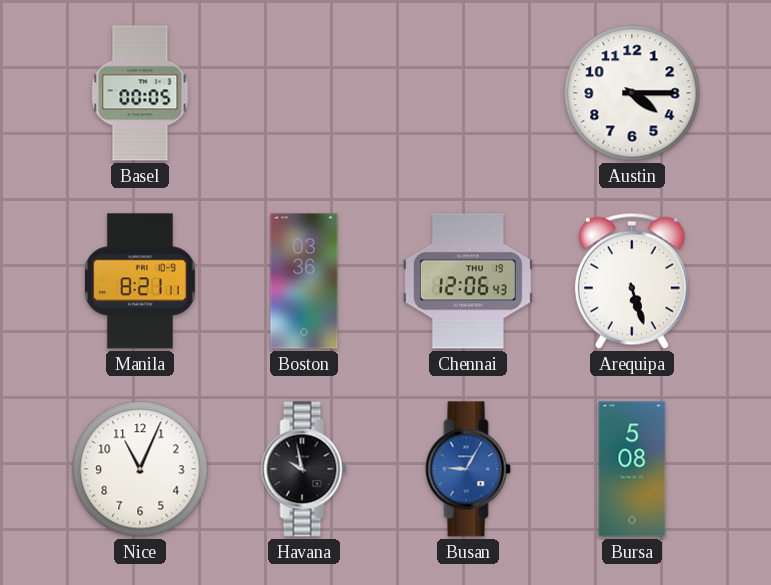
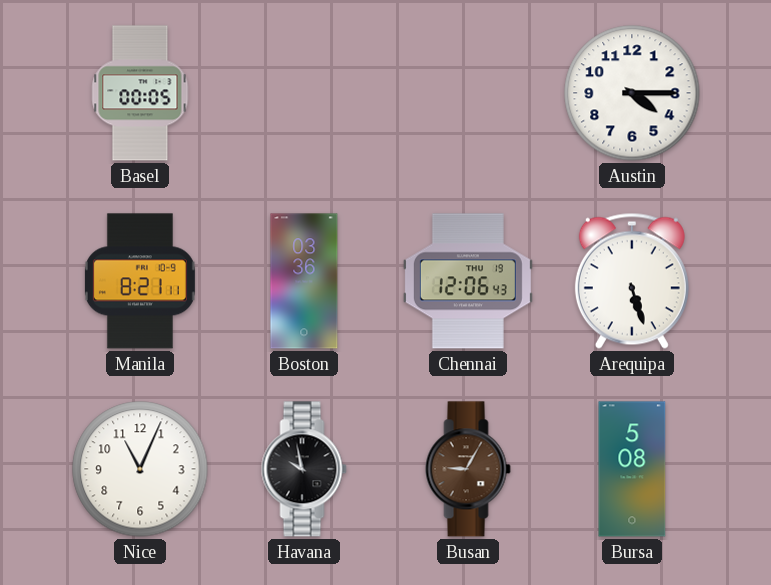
Busan dial: blue -> brown (468, 469)
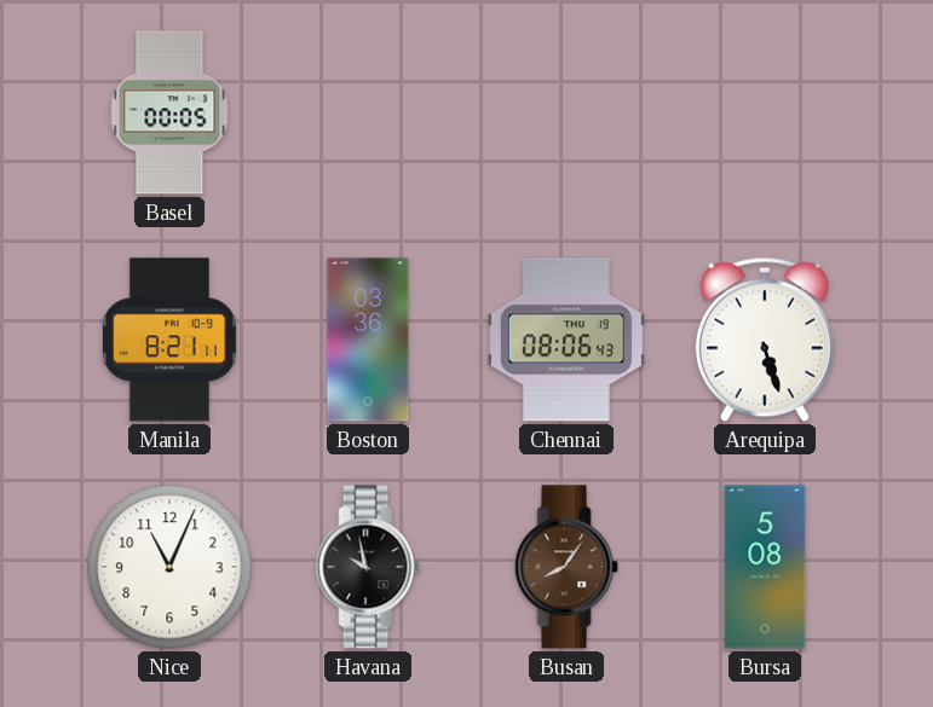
Austin: 4:15 -> none (632, 93)
Chennai: 12:06 -> 08:06 (566, 340)
Busan: 9:05 -> 8:06 (566, 567)
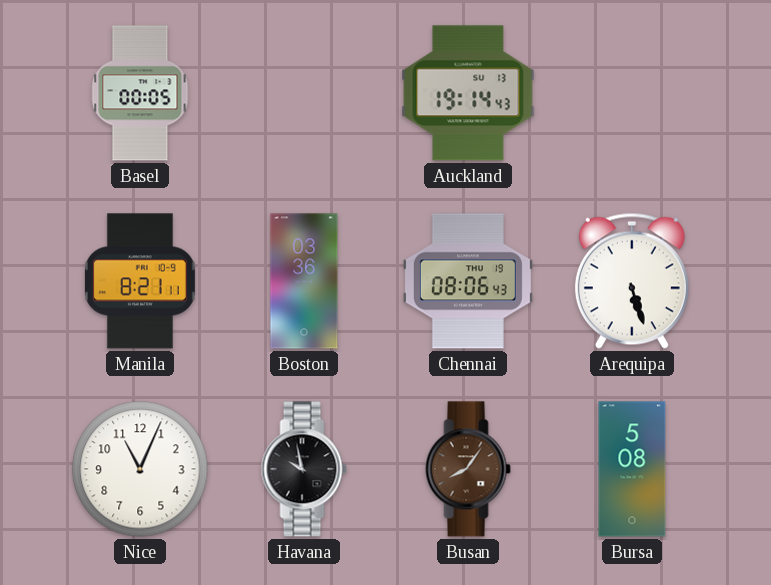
Auckland: none -> 19:14 (468, 93)
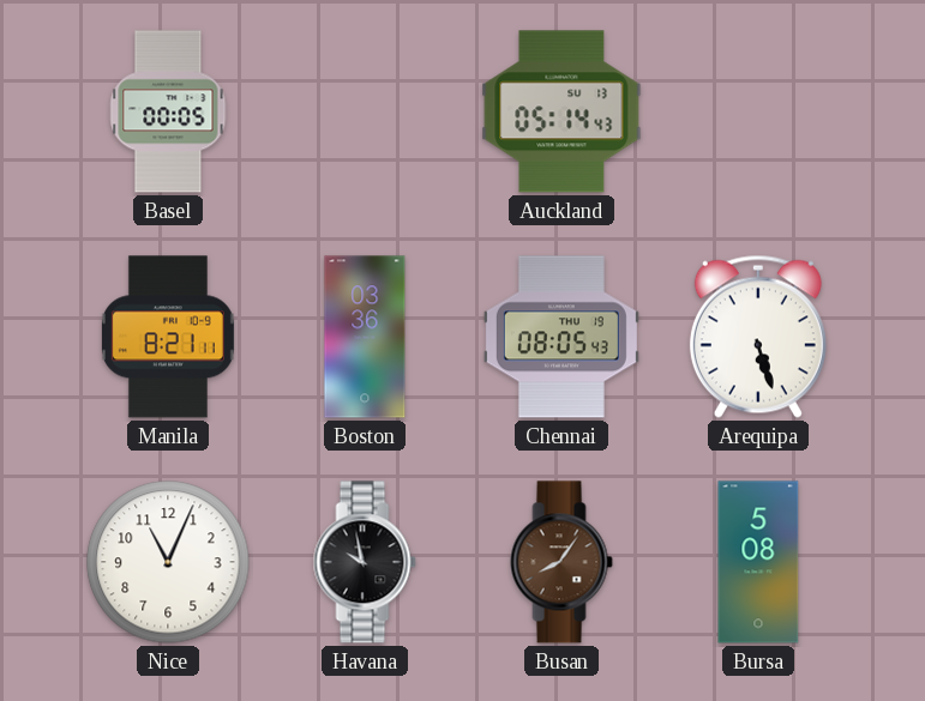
Auckland: 19:14 -> 05:14 (561, 111)
Chennai: 08:06 -> 08:05 (561, 337)
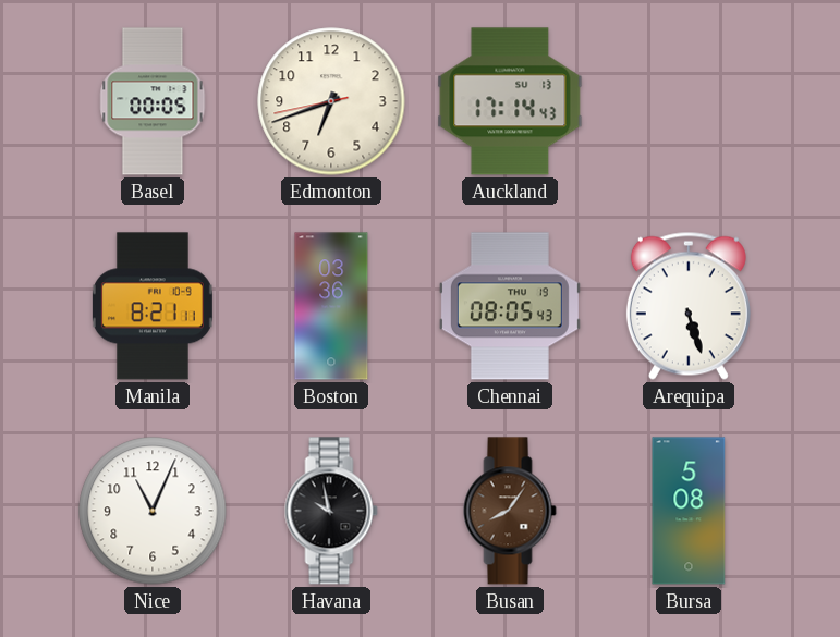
Edmonton: none -> 6:41 (331, 101)
Auckland: 05:14 -> 17:14 (510, 101)
